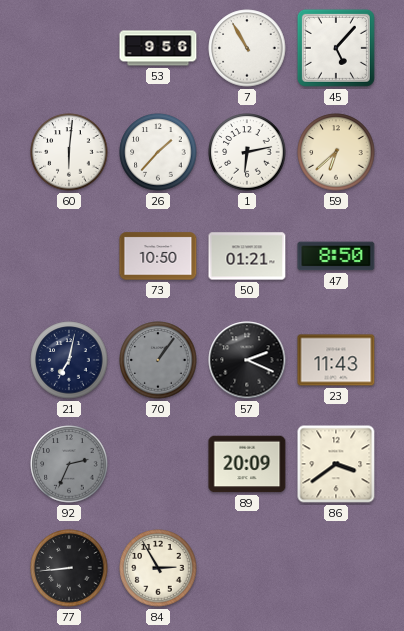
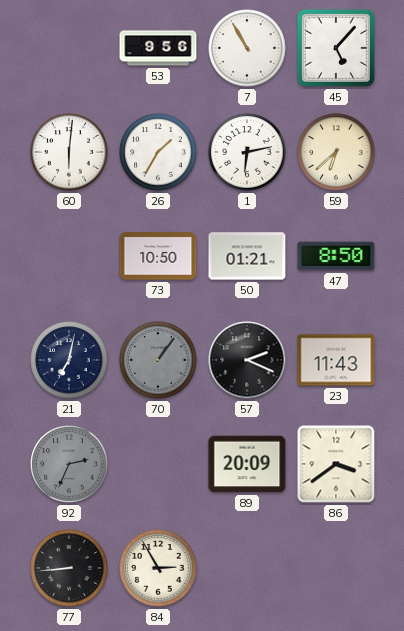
26: 1:37 -> 1:35 (158, 152)
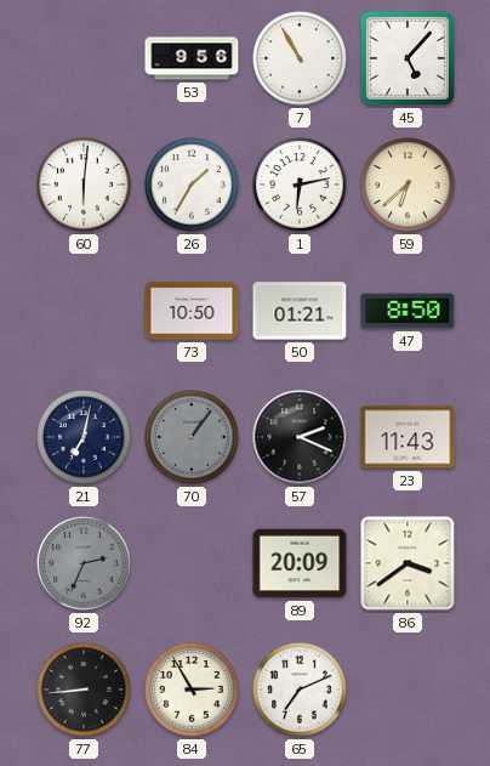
65: none -> 7:11 (300, 690)
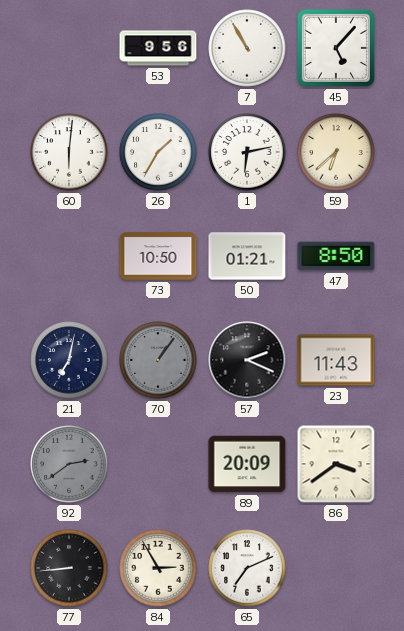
92: 2:34 -> 2:39 (69, 464)
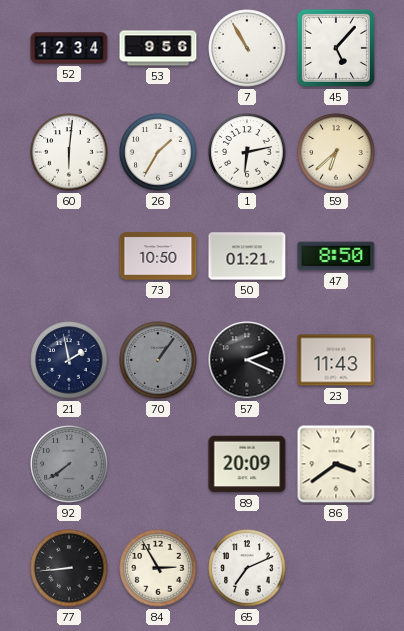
52: none -> 12:34 (69, 48)
21: 7:02 -> 1:58 (69, 360)
92: 2:39 -> 7:39 (69, 464)
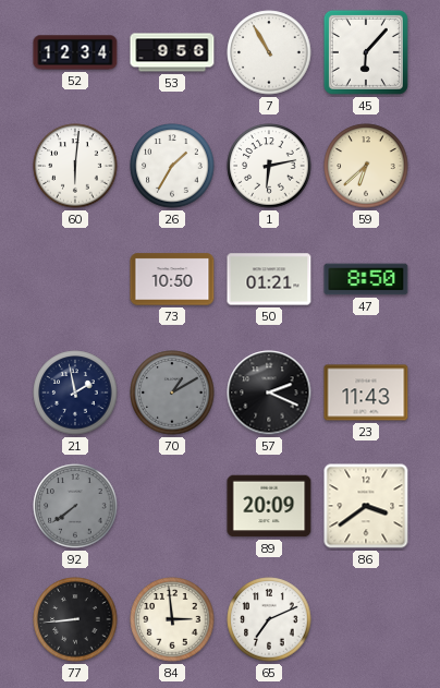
45: 5:07 -> 6:07 (366, 52)
70: 1:06 -> 1:10 (172, 393)
84: 2:55 -> 2:59 (172, 619)
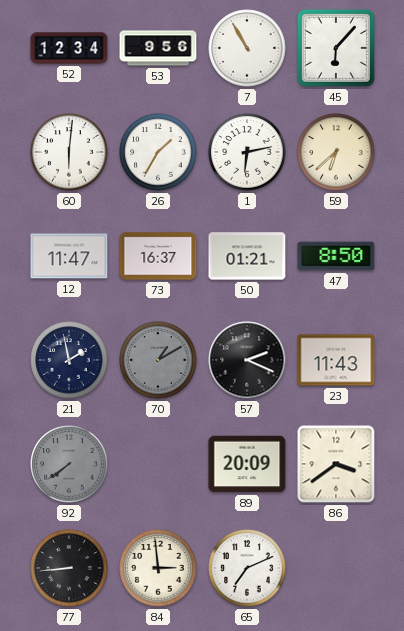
12: none -> 11:47 (69, 256)
73: 10:50 -> 16:37 (158, 256)
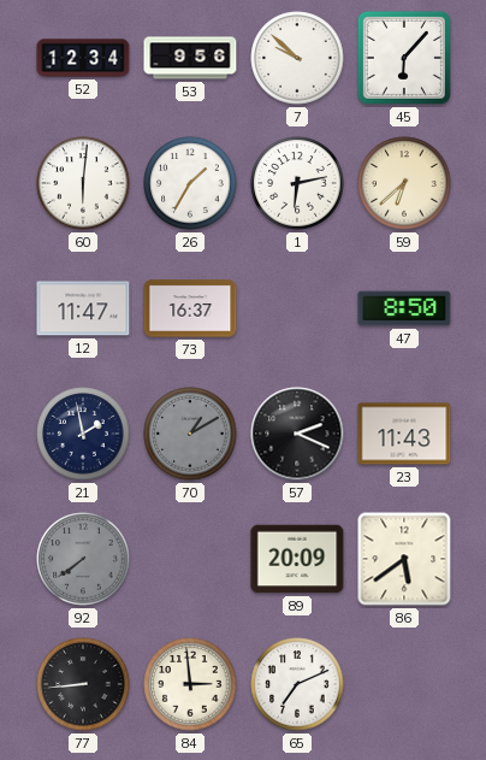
7: 10:55 -> 9:52 (297, 58)
50: 01:21 -> none (247, 256)
86: 3:39 -> 5:39 (404, 559)
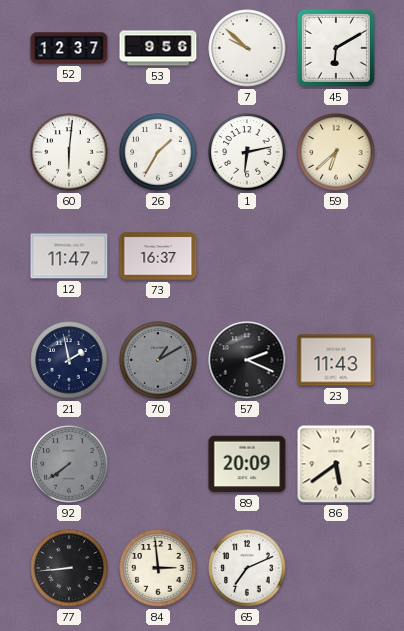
52: 12:34 -> 12:37 (69, 48)
45: 6:07 -> 6:10 (336, 48)
47: 8:50 -> none (404, 308)
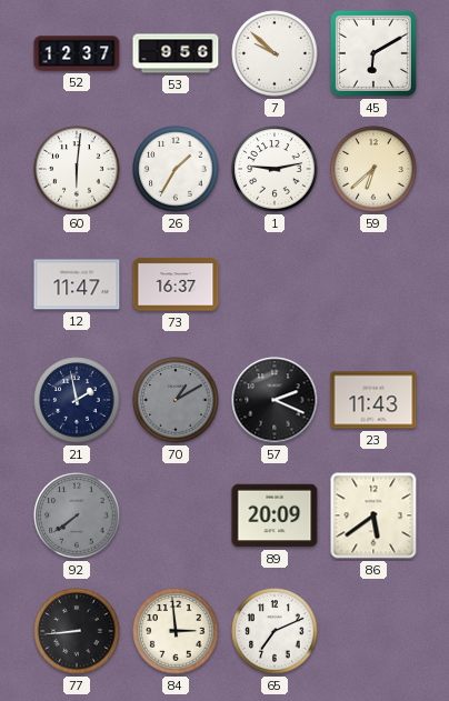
1: 6:13 -> 9:13 (275, 169)
